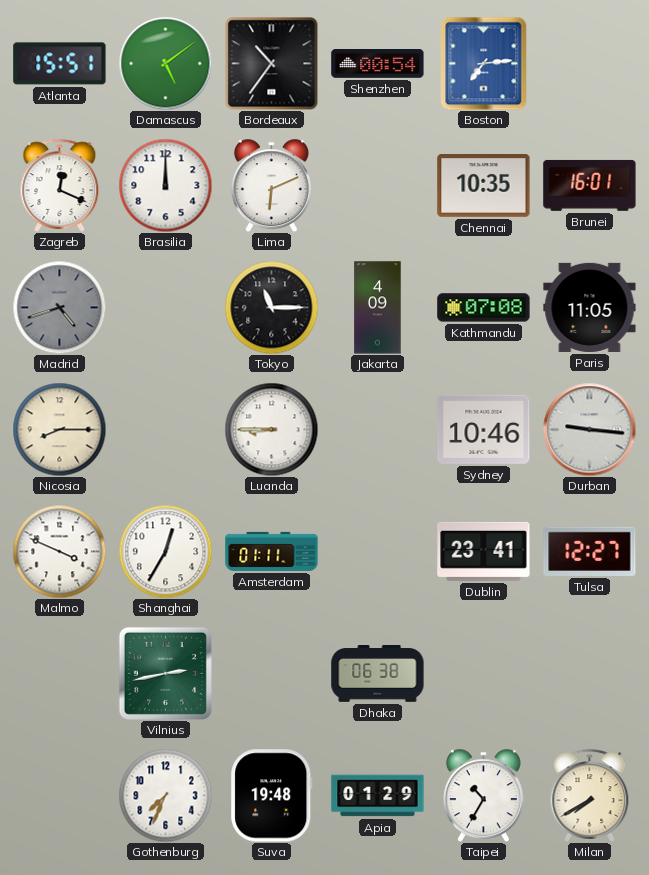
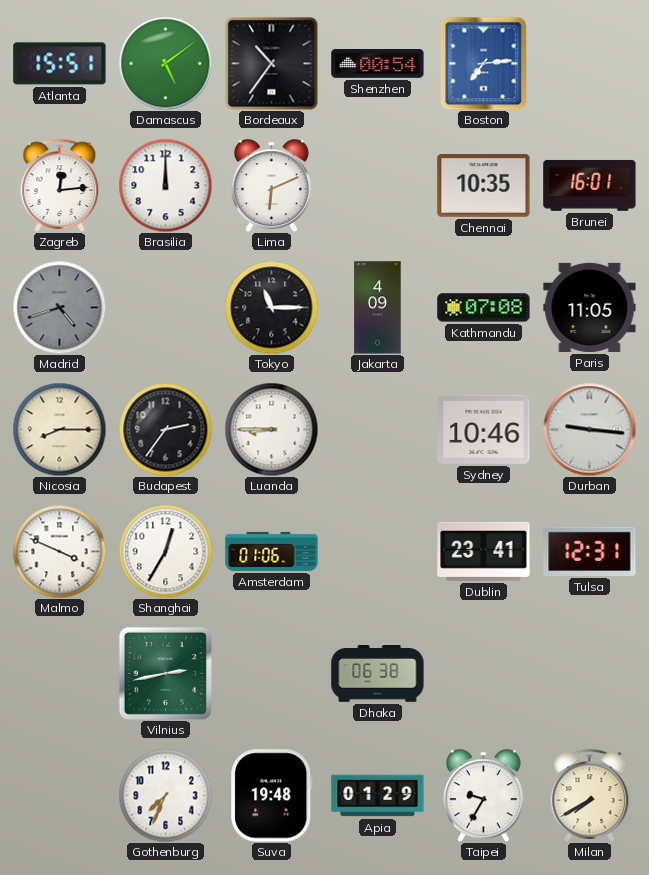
Zagreb: 12:19 -> 12:14 (60, 185)
Budapest: none -> 2:36 (165, 429)
Amsterdam: 01:11 -> 01:06 (272, 551)
Tulsa: 12:27 -> 12:31 (590, 551)
Taipei: 10:35 -> 9:35 (483, 795)
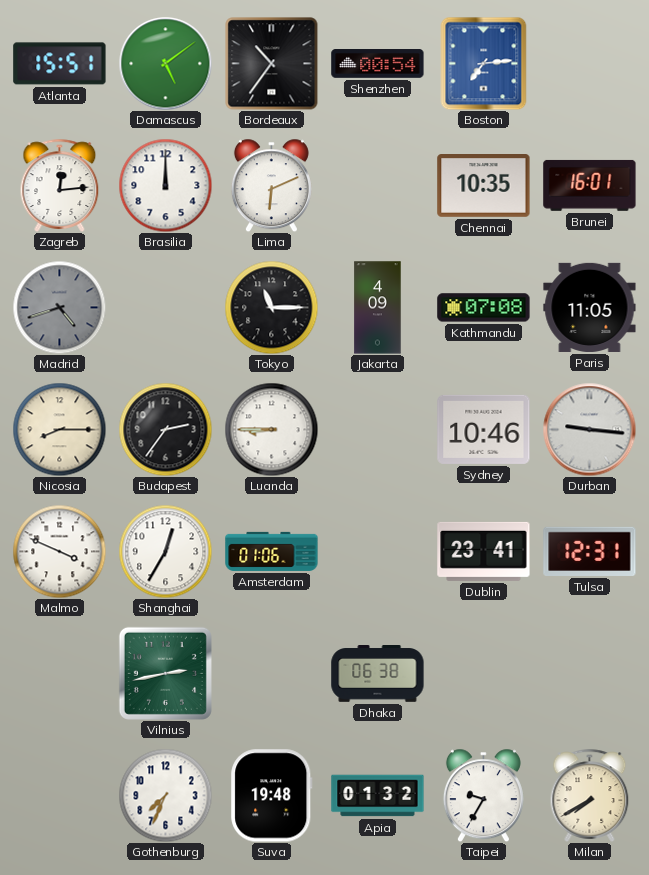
Apia: 01:29 -> 01:32 (378, 796)
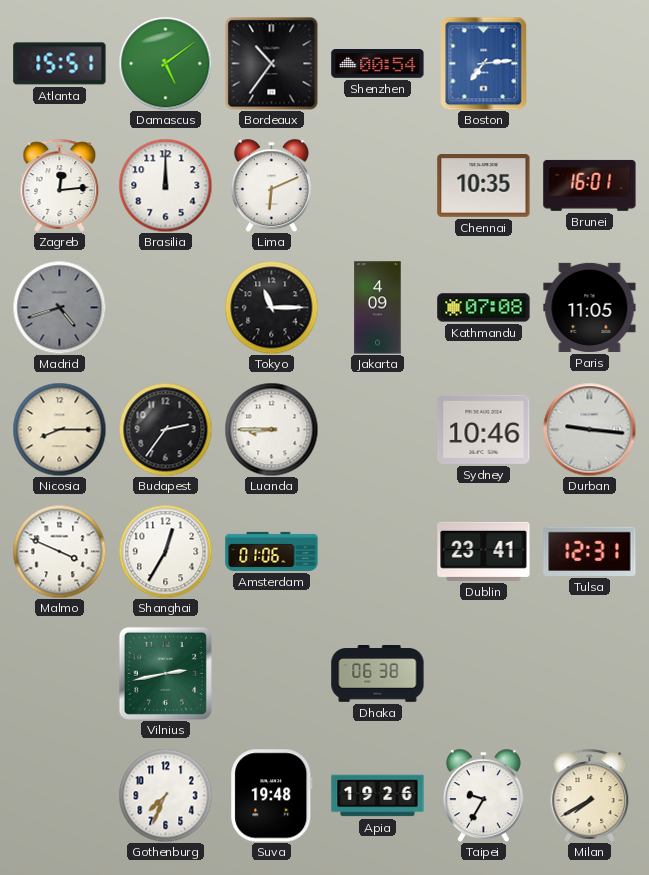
Apia: 01:32 -> 19:26 (378, 796)
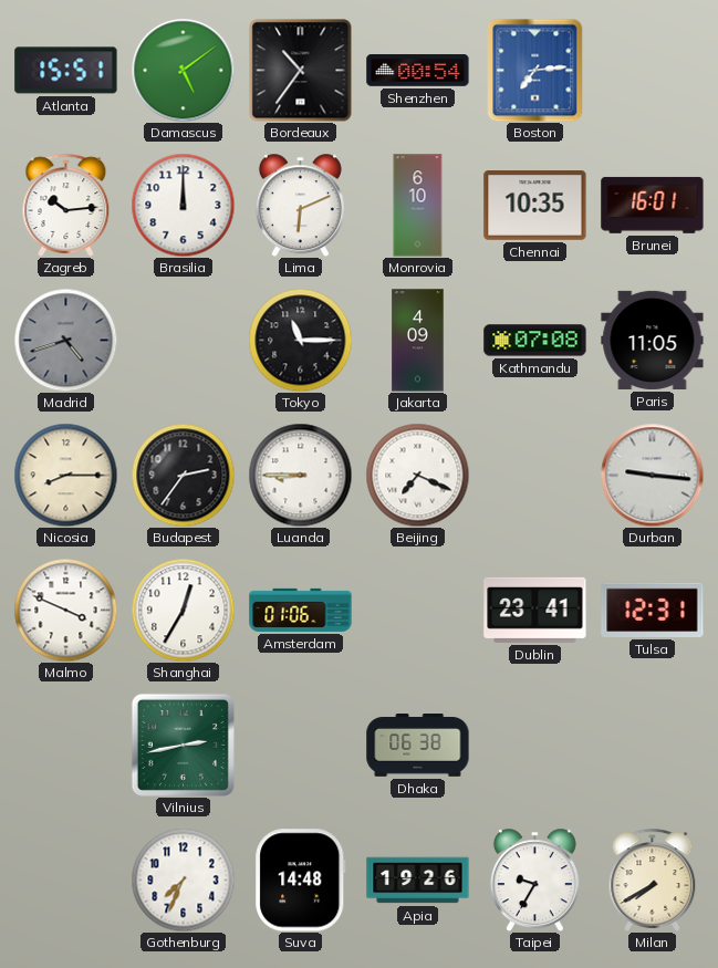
Zagreb: 12:14 -> 10:14 (66, 205)
Monrovia: none -> 6:10 (418, 206)
Beijing: none -> 7:19 (417, 475)
Sydney: 10:46 -> none (484, 429)
Suva: 19:48 -> 14:48 (301, 881)
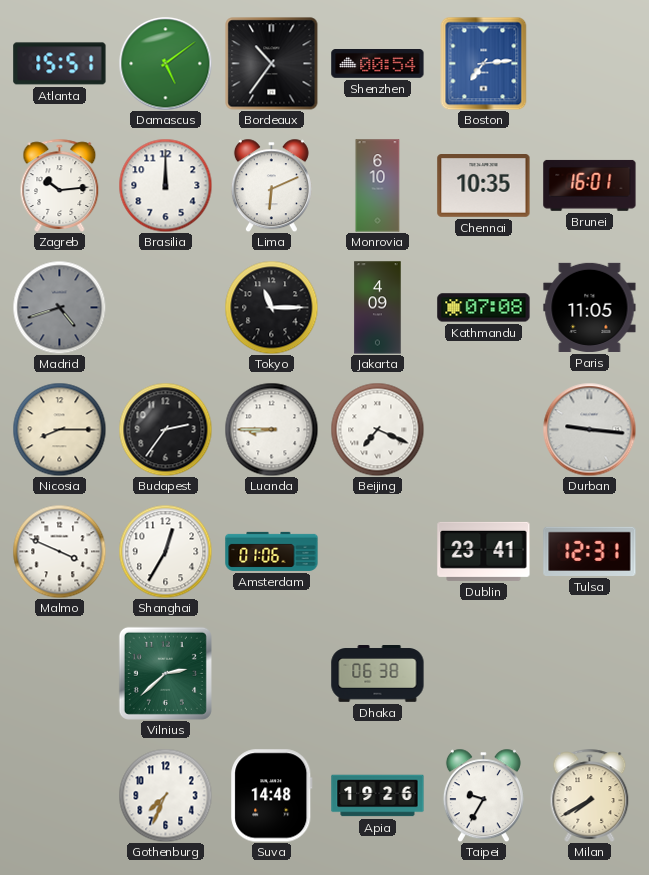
Vilnius: 2:43 -> 2:38 (165, 673)
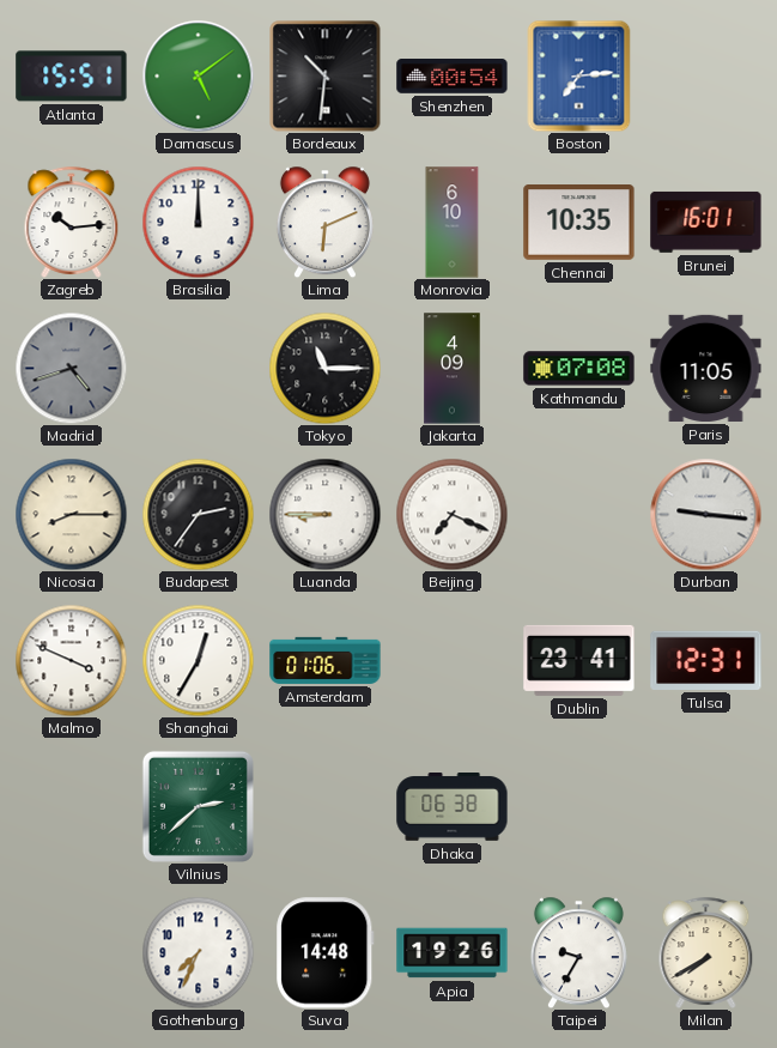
Bordeaux: 10:36 -> 10:31 (324, 75)
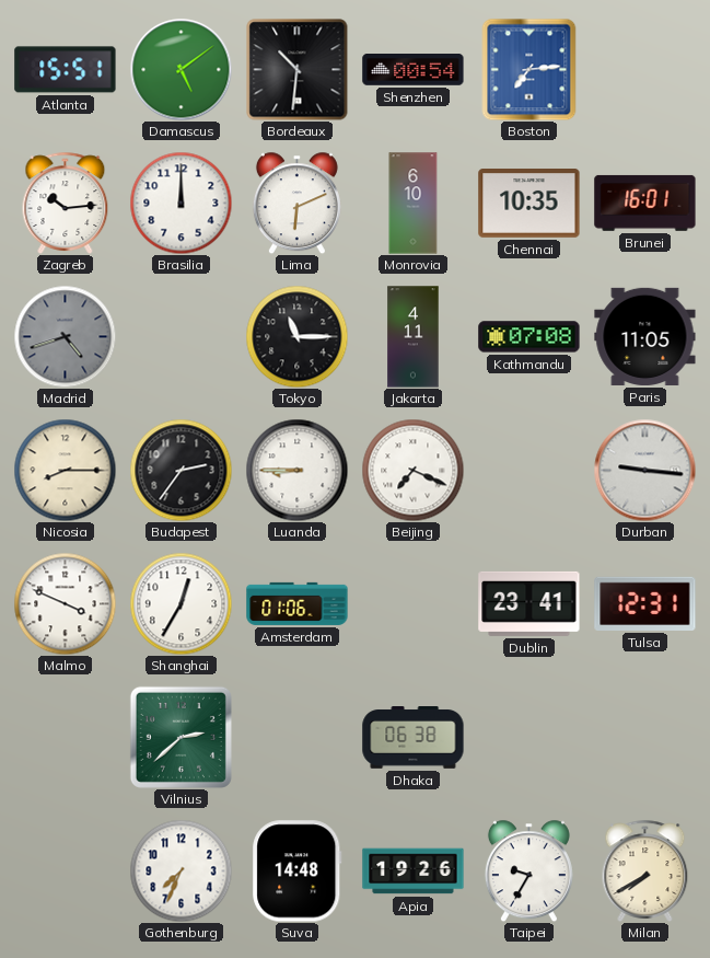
Jakarta: 4:09 -> 4:11 (414, 337)
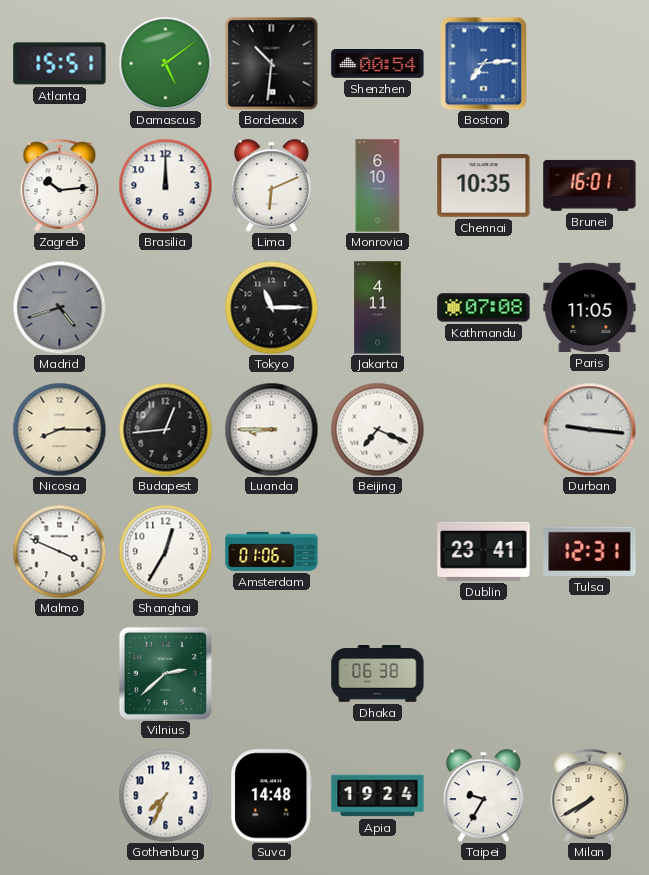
Budapest: 2:36 -> 12:44 (165, 429)
Apia: 19:26 -> 19:24 (378, 796)
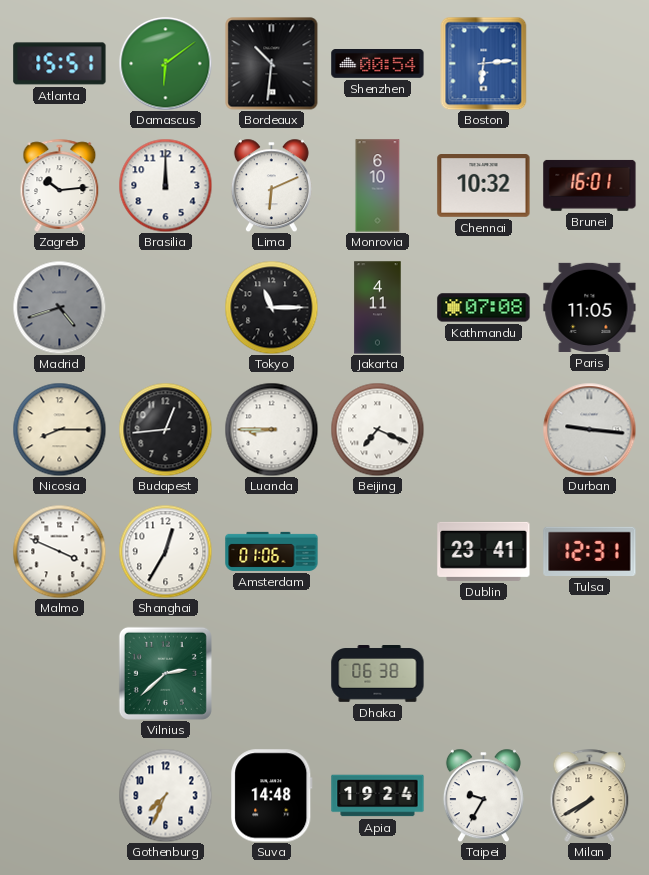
Damascus: 5:09 -> 6:09 (165, 63)
Boston: 7:14 -> 6:14 (484, 63)
Chennai: 10:35 -> 10:32 (484, 186)
